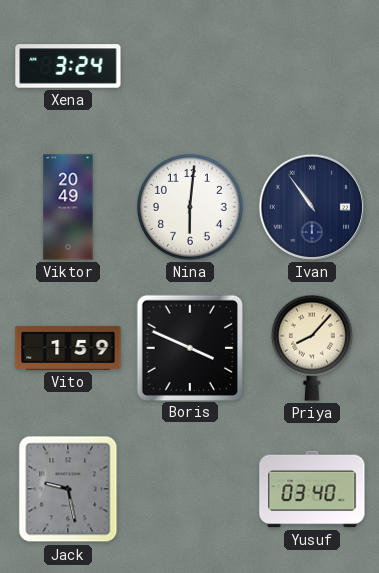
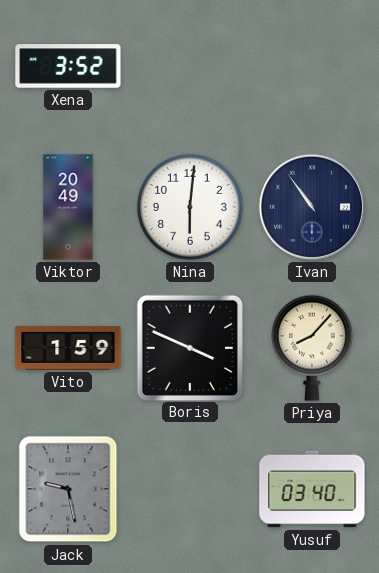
Xena: 3:24 -> 3:52 (68, 66)
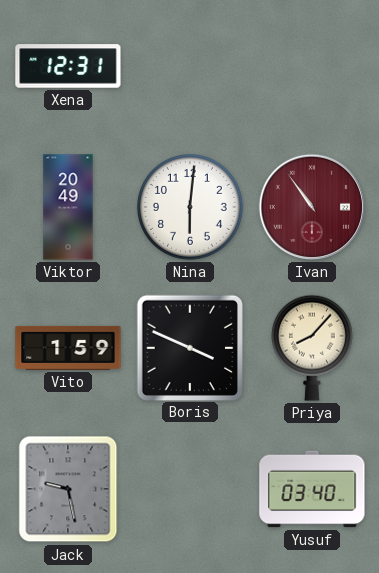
Xena: 3:52 -> 12:31 (68, 66)
Ivan dial: navy -> burgundy (312, 207)
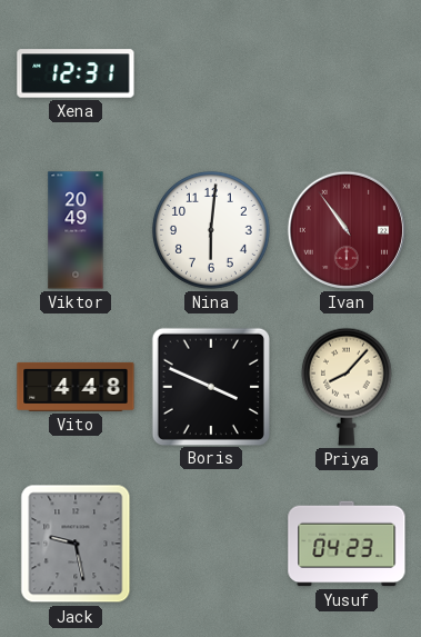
Vito: 1:59 -> 4:48 (76, 387)
Yusuf: 03:40 -> 04:23 (347, 544)
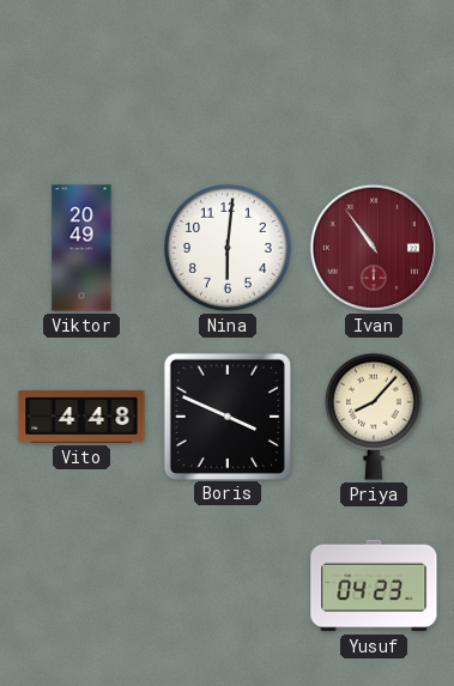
Xena: 12:31 -> none (76, 73)
Jack: 9:28 -> none (76, 544)
